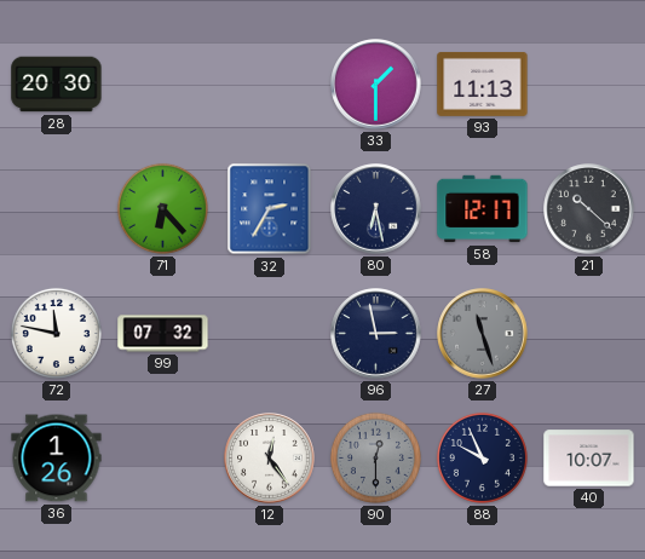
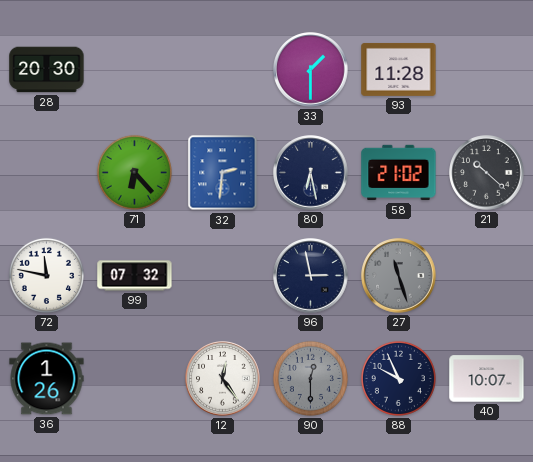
93: 11:13 -> 11:28 (399, 69)
32: 2:35 -> 2:31 (223, 173)
58: 12:17 -> 21:02 (399, 173)
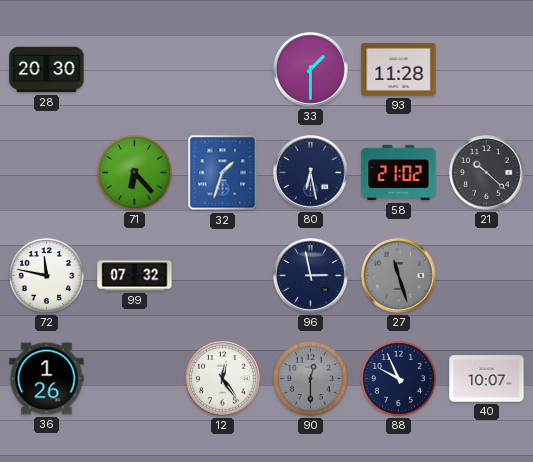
32: 2:31 -> 1:33 (223, 173)
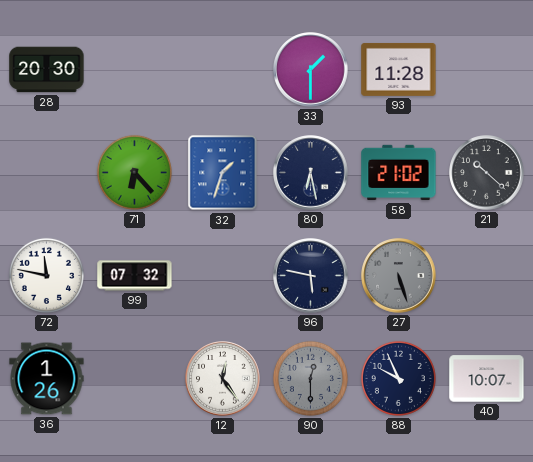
96: 2:58 -> 5:47 (311, 276)
27: 11:27 -> 5:27 (399, 276)
